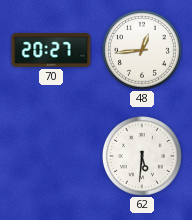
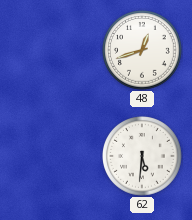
70: 20:27 -> none (51, 50)
48: 12:44 -> 12:42 (143, 51)
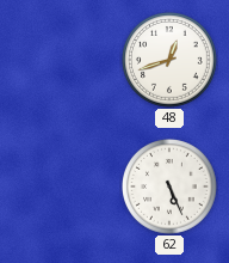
62: 5:31 -> 5:26 (171, 188)
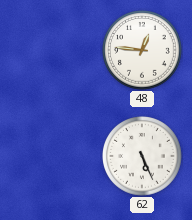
48: 12:42 -> 12:46 (143, 51)
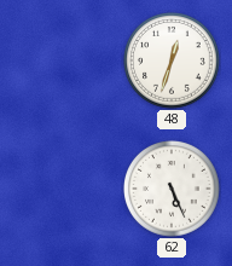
48: 12:46 -> 12:33 (173, 62)
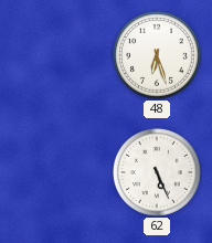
48: 12:33 -> 6:27 (158, 56)
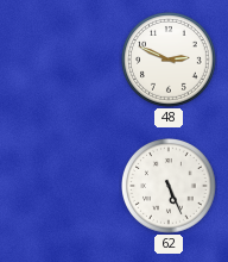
48: 6:27 -> 2:49 (170, 61)
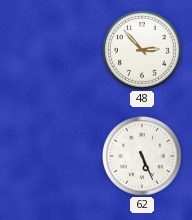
48: 2:49 -> 2:53 (143, 51)
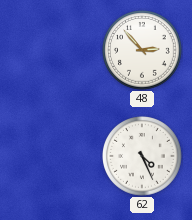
62: 5:26 -> 4:26 (143, 157)
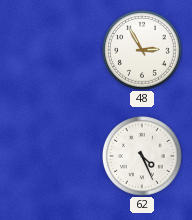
48: 2:53 -> 2:55 (143, 51)
